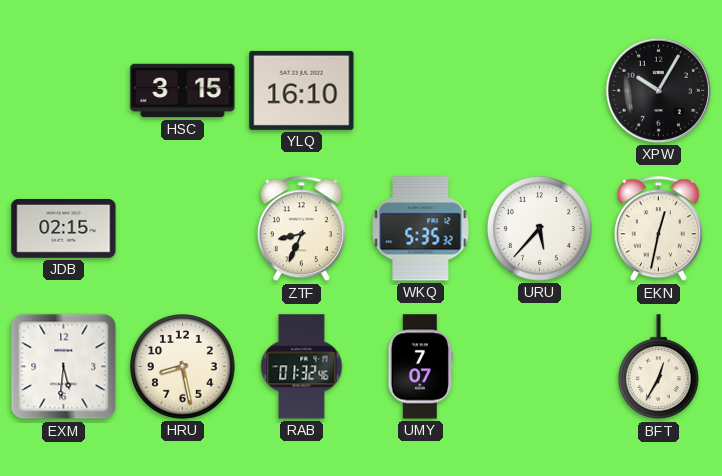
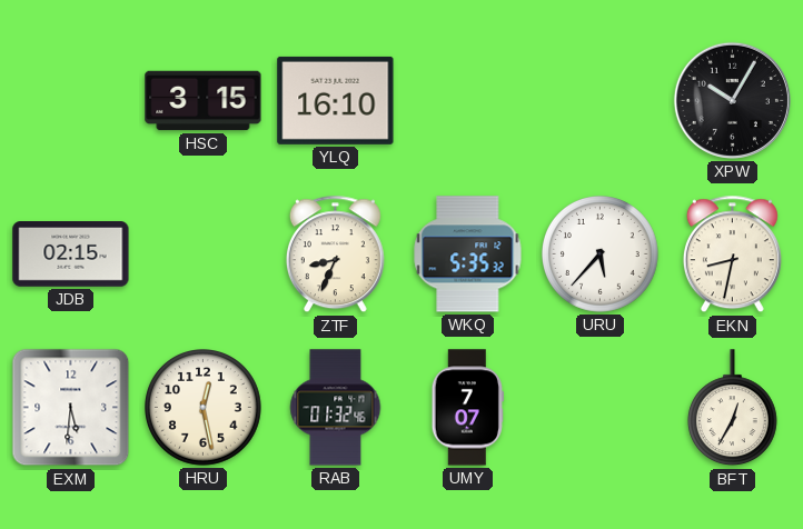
EKN: 12:32 -> 8:32 (732, 254)
HRU: 8:28 -> 12:28 (204, 408)
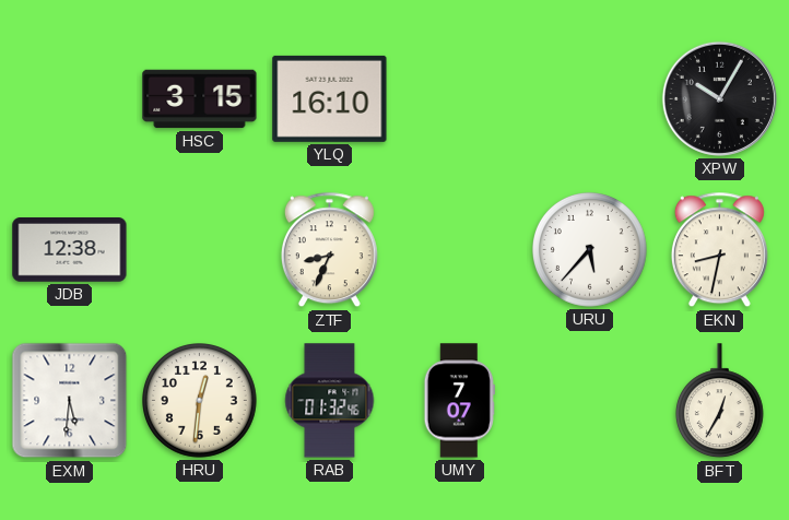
JDB: 02:15 -> 12:38 (70, 250)
WKQ: 5:35 -> none (468, 254)
HRU: 12:28 -> 12:31 (200, 401)
